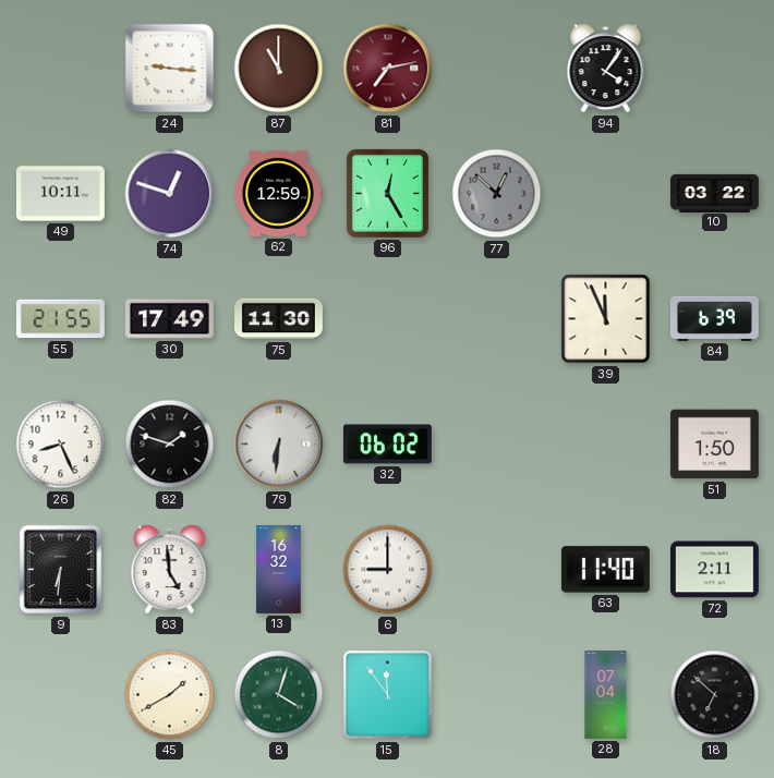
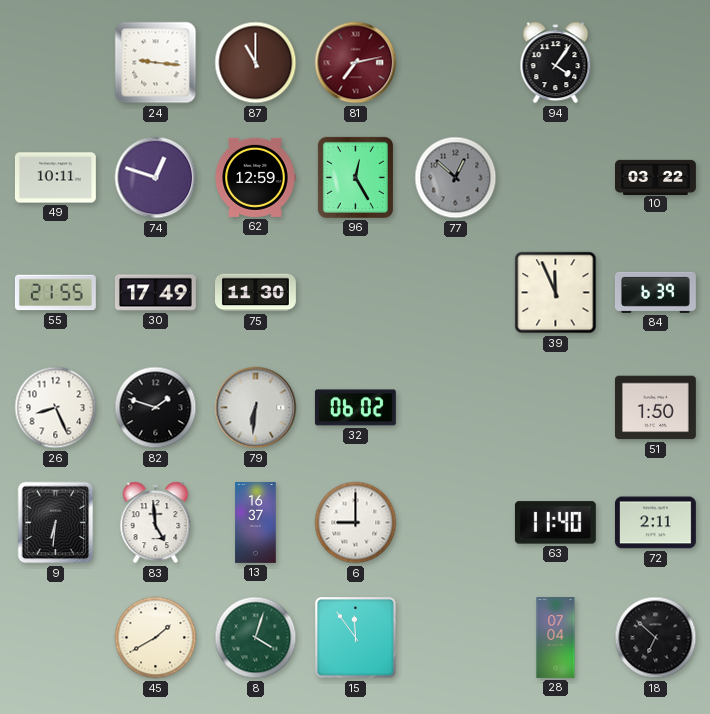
13: 16:32 -> 16:37 (256, 523)
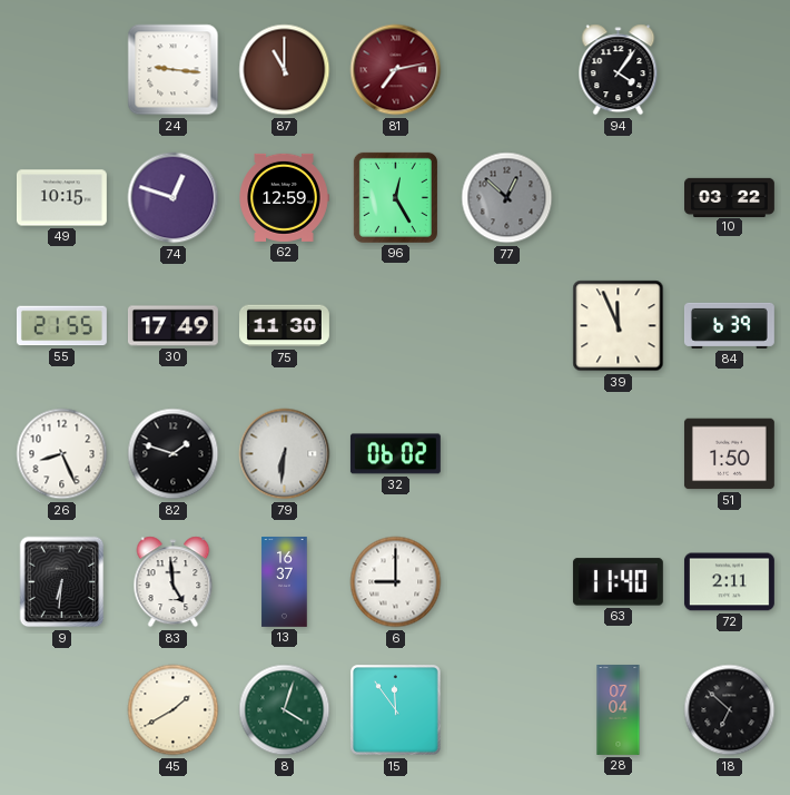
49: 10:11 -> 10:15 (61, 198)
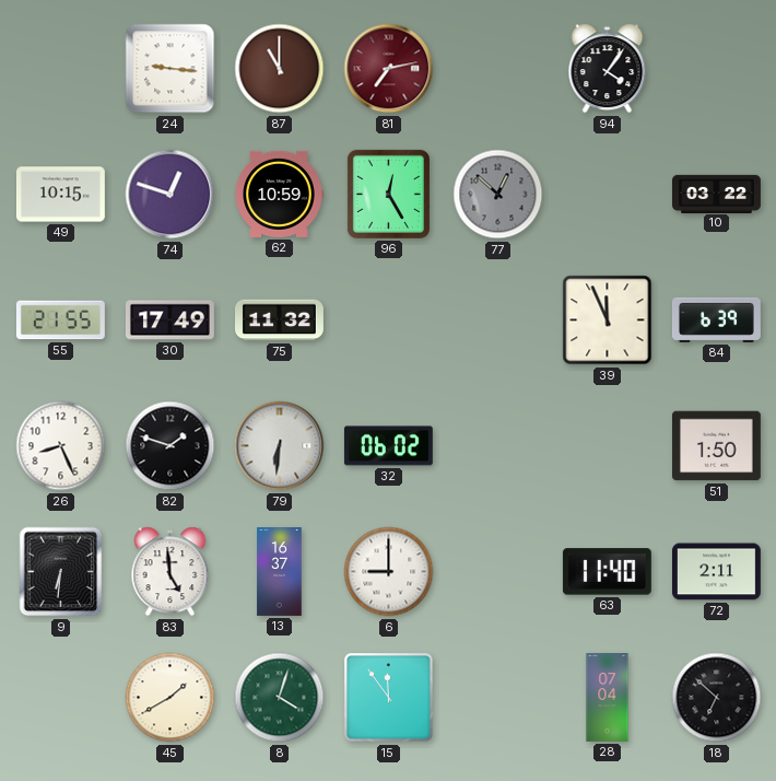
62: 12:59 -> 10:59 (279, 194)
75: 11:30 -> 11:32 (280, 320)
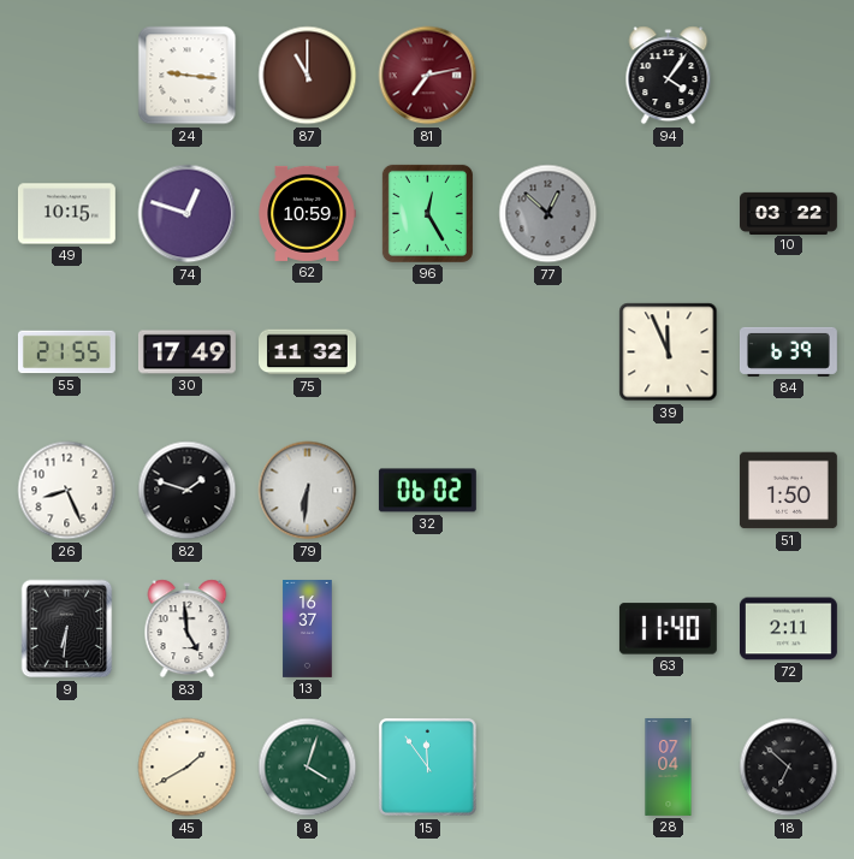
6: 9:00 -> none (389, 572)
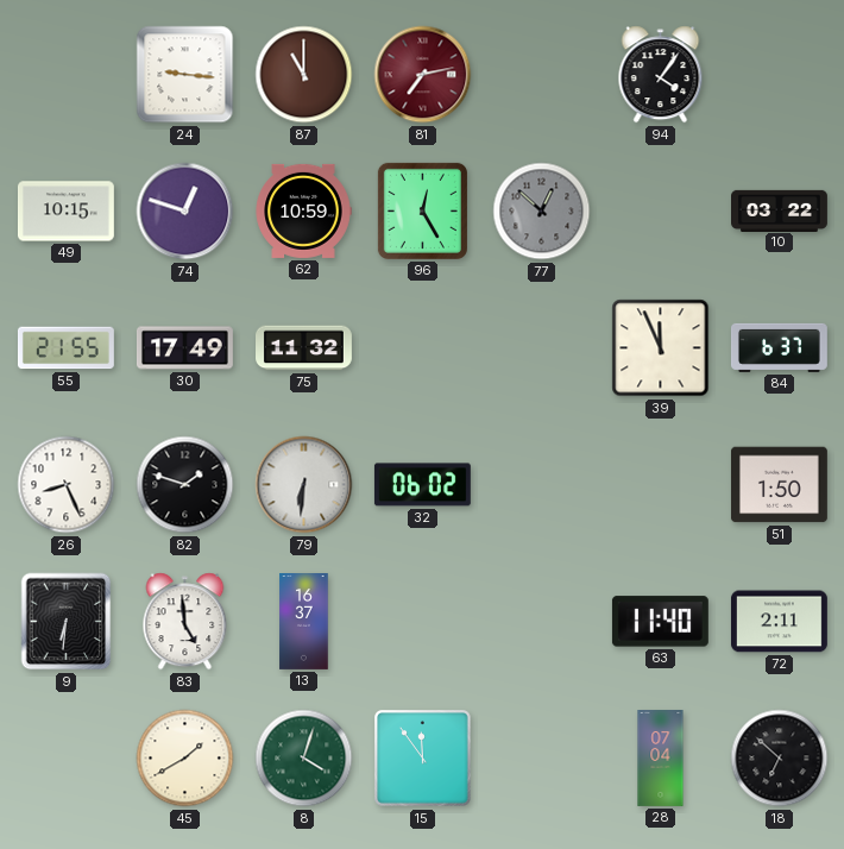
84: 6:39 -> 6:37 (779, 347)
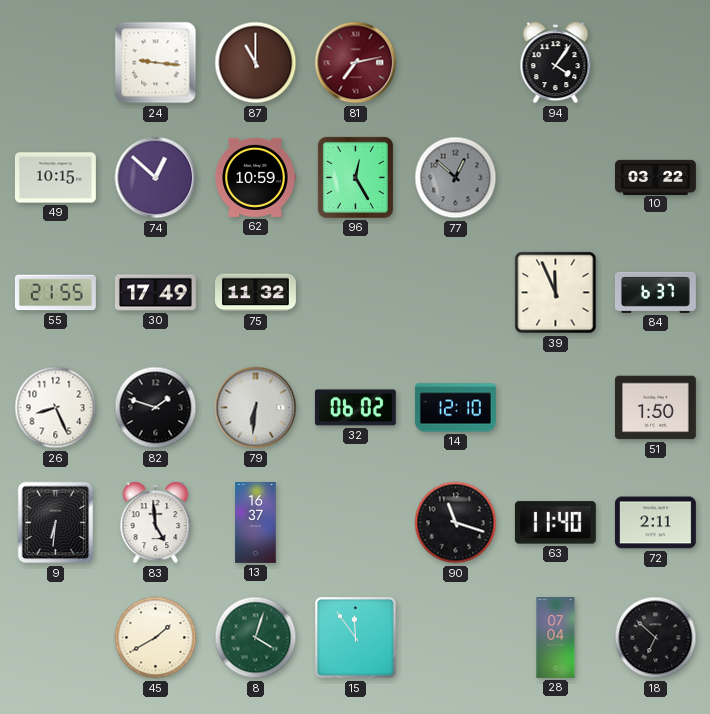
74: 12:48 -> 12:52 (156, 178)
14: none -> 12:10 (455, 408)
90: none -> 11:18 (456, 523)
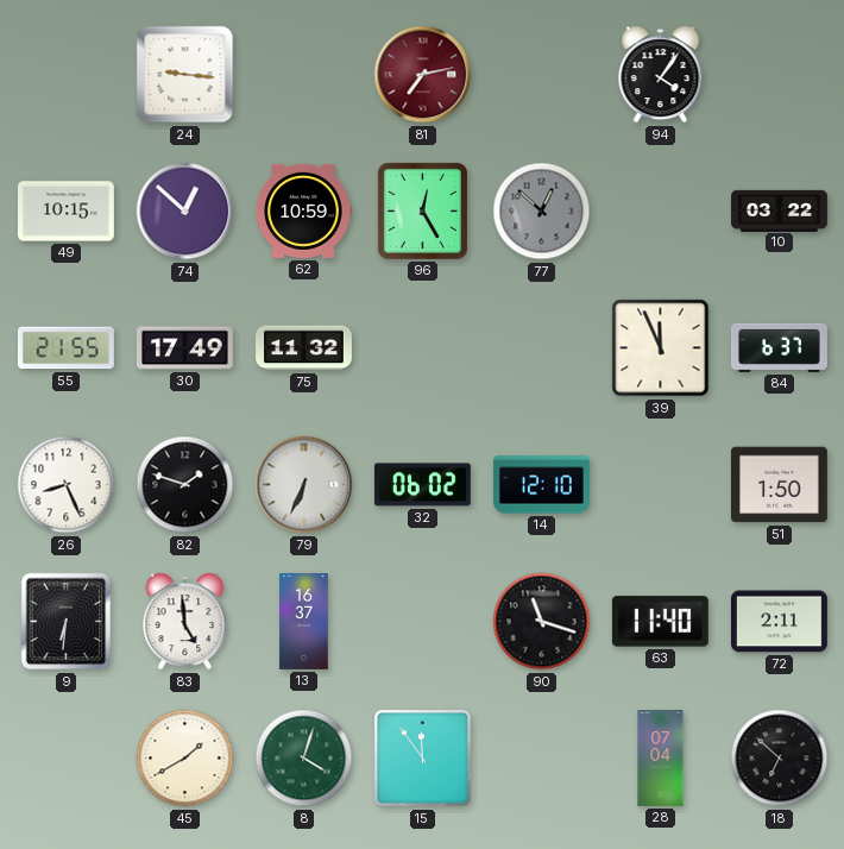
87: 11:00 -> none (256, 63)
79: 6:31 -> 6:34 (304, 485)
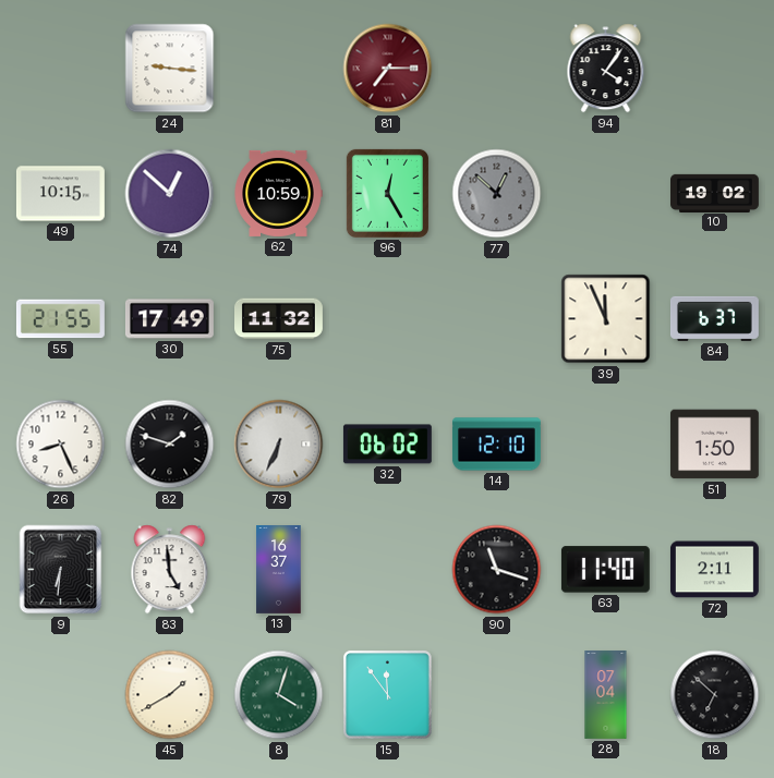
81: 7:13 -> 7:15 (388, 69)
10: 03:22 -> 19:02 (715, 193)
